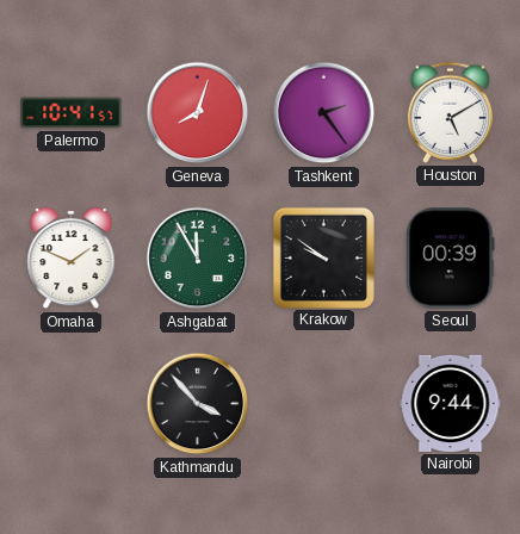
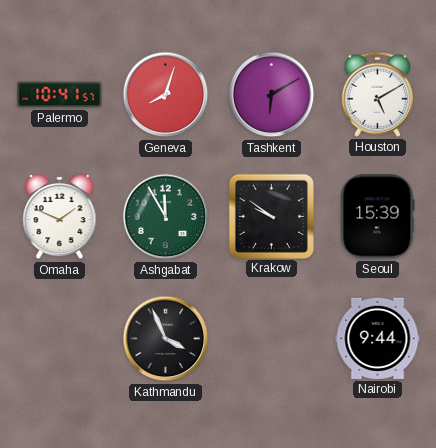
Tashkent: 2:24 -> 6:10 (272, 95)
Seoul: 00:39 -> 15:39 (378, 217)
Kathmandu: 3:53 -> 3:56 (166, 339)
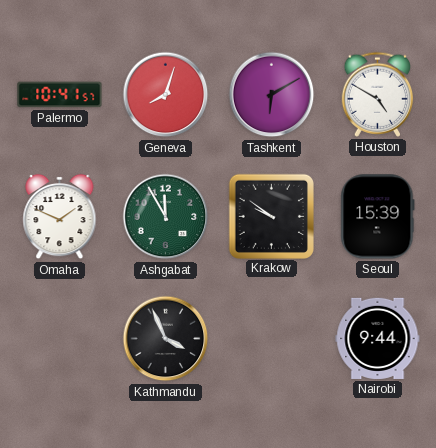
Houston: 5:10 -> 4:50 (378, 94)
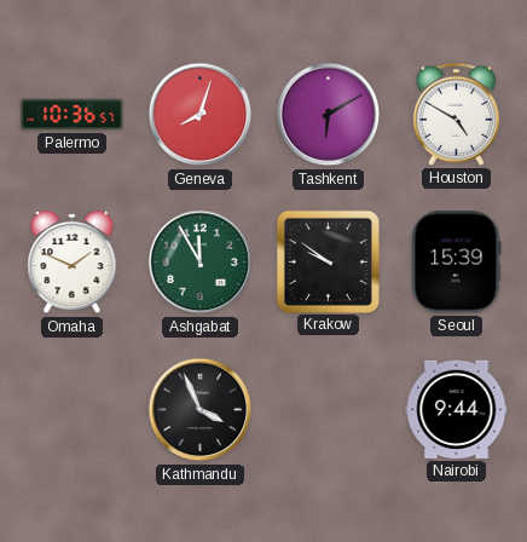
Palermo: 10:41 -> 10:36 (73, 115)
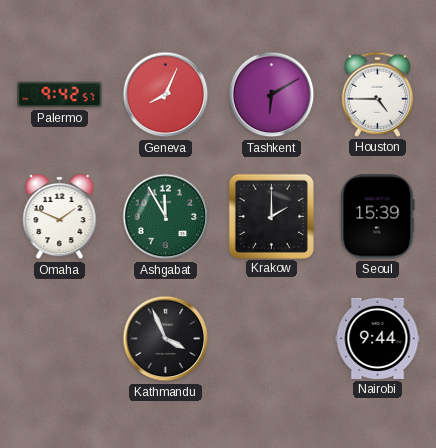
Palermo: 10:36 -> 9:42 (60, 95)
Geneva: 8:03 -> 8:04 (166, 95)
Houston: 4:50 -> 4:45 (378, 94)
Krakow: 9:51 -> 2:00 (271, 216)
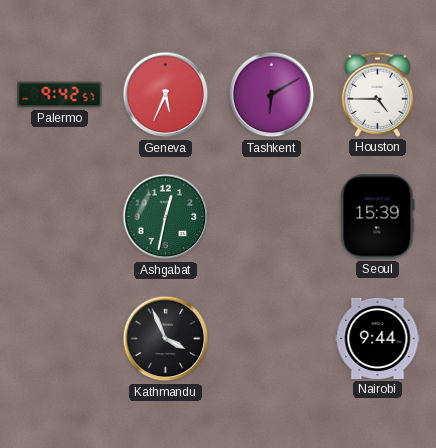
Geneva: 8:04 -> 5:34 (166, 95)
Omaha: 1:49 -> none (60, 217)
Ashgabat: 11:55 -> 12:32 (166, 217)
Krakow: 2:00 -> none (271, 216)
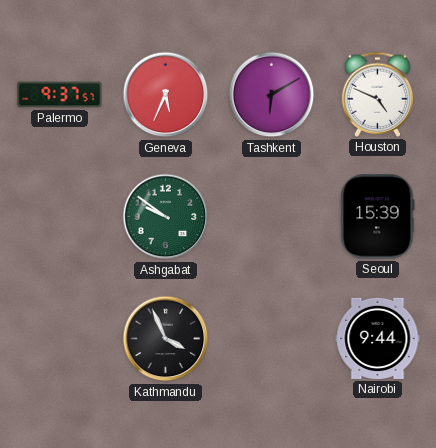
Palermo: 9:42 -> 9:37 (60, 95)
Houston: 4:45 -> 4:49 (378, 94)
Ashgabat: 12:32 -> 9:51 (166, 217)
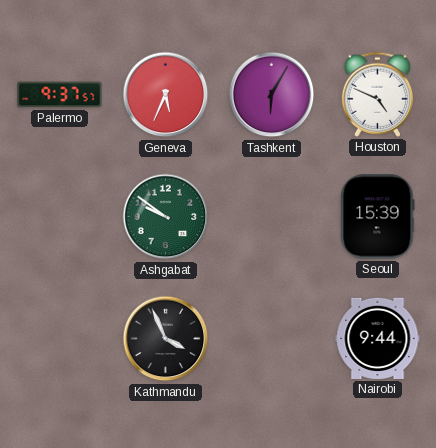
Tashkent: 6:10 -> 6:05 (272, 95)
